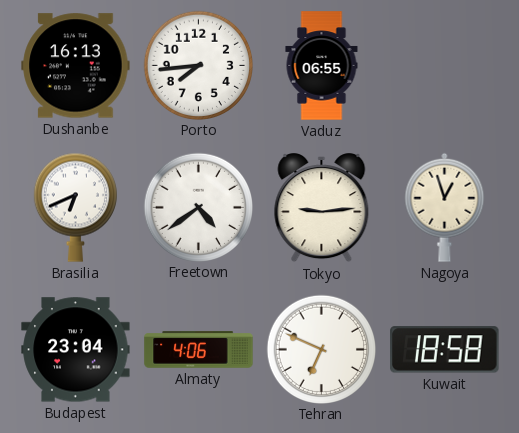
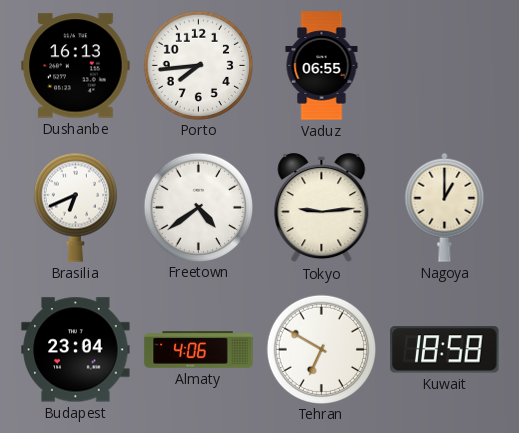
Nagoya: 12:57 -> 1:00 (445, 207)
Tehran: 6:49 -> 6:50 (321, 349)
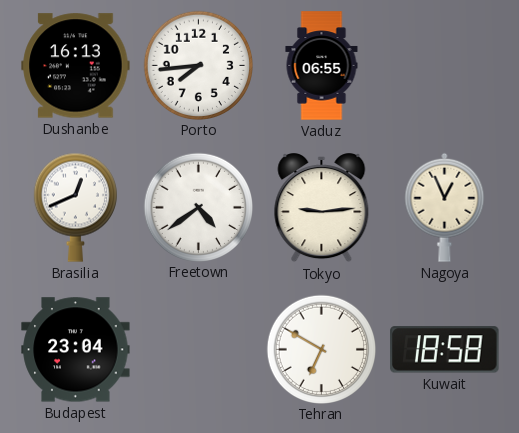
Brasilia: 6:41 -> 12:41 (75, 207)
Nagoya: 1:00 -> 12:56 (445, 207)
Almaty: 4:06 -> none (199, 350)
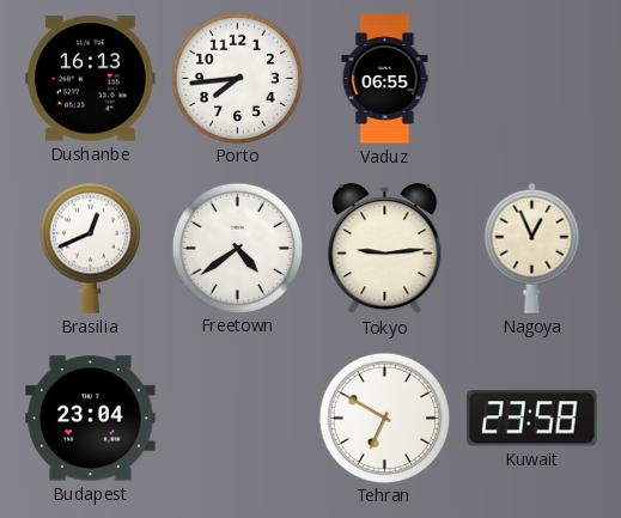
Kuwait: 18:58 -> 23:58 (532, 419)
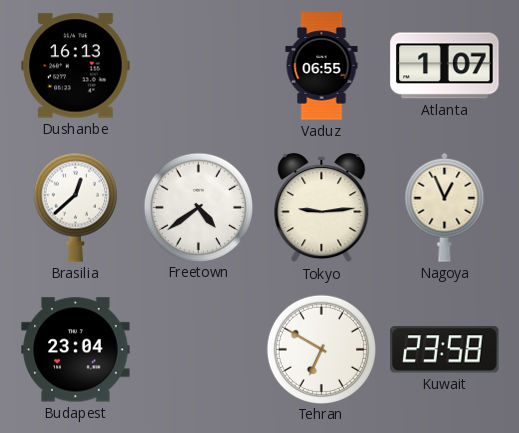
Porto: 7:44 -> none (237, 78)
Atlanta: none -> 1:07 (445, 66)
Brasilia: 12:41 -> 12:38 (75, 207)
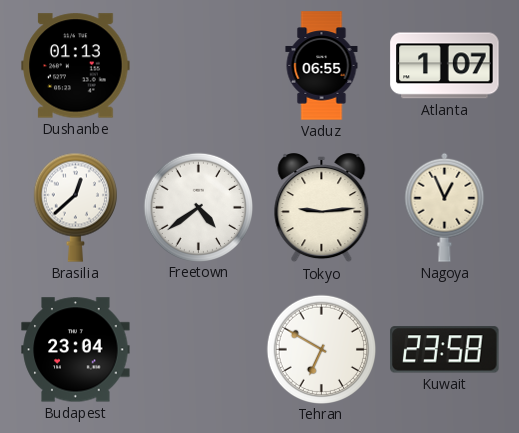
Dushanbe: 16:13 -> 01:13 (76, 66)
